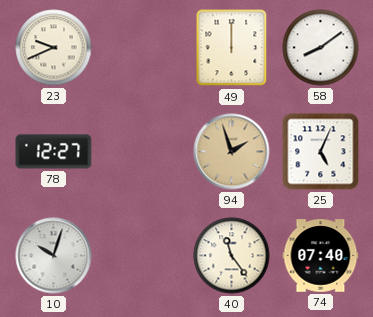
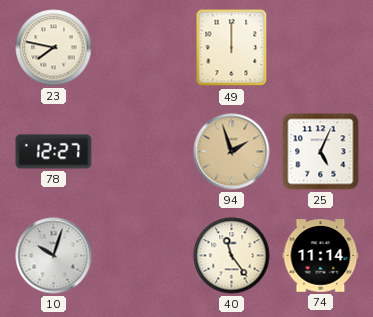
23: 9:41 -> 7:47 (54, 48)
58: 8:09 -> none (321, 48)
74: 07:40 -> 11:14 (321, 256)
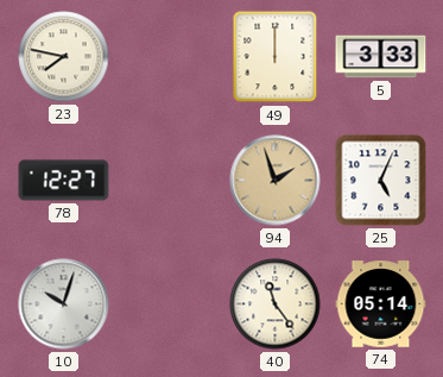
5: none -> 3:33 (381, 57)
74: 11:14 -> 05:14 (381, 304)
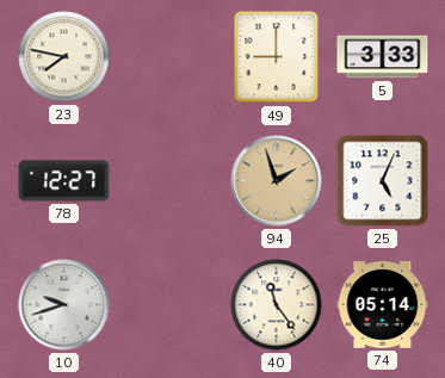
49: 12:00 -> 9:00 (277, 57)
10: 10:03 -> 9:42 (64, 305)
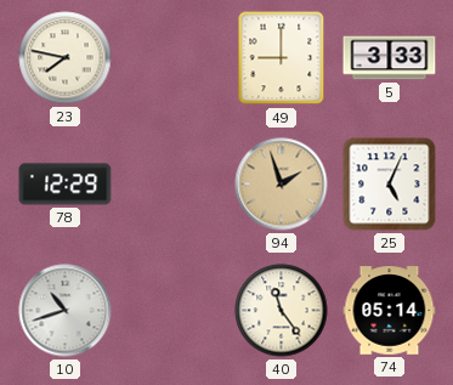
78: 12:27 -> 12:29 (66, 185)
10: 9:42 -> 10:42 (66, 311)
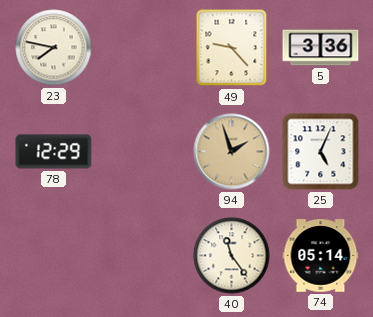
49: 9:00 -> 9:23 (232, 48)
5: 3:33 -> 3:36 (321, 48)
10: 10:42 -> none (66, 311)
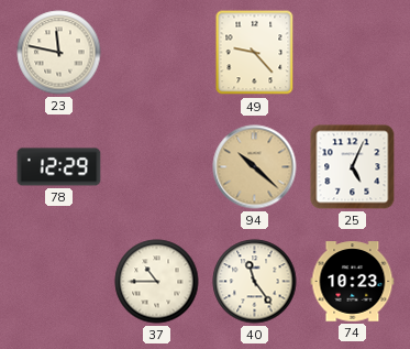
23: 7:47 -> 11:47 (59, 53)
5: 3:36 -> none (321, 48)
94: 1:57 -> 10:22 (255, 167)
37: none -> 10:45 (157, 282)
74: 05:14 -> 10:23 (353, 282)
